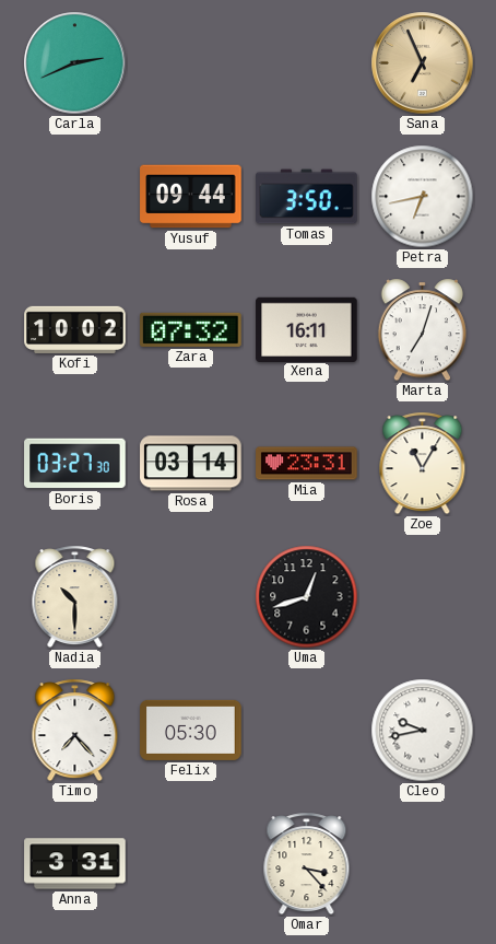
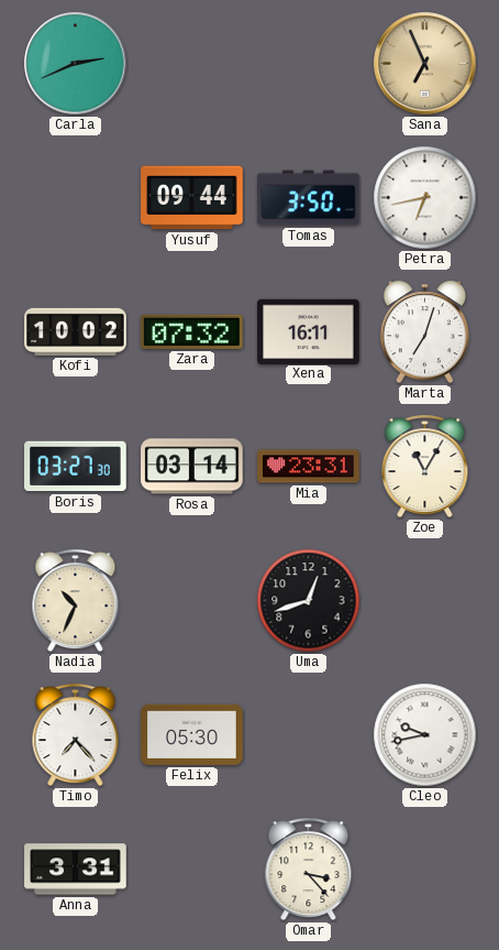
Nadia: 10:30 -> 10:34 (76, 601)
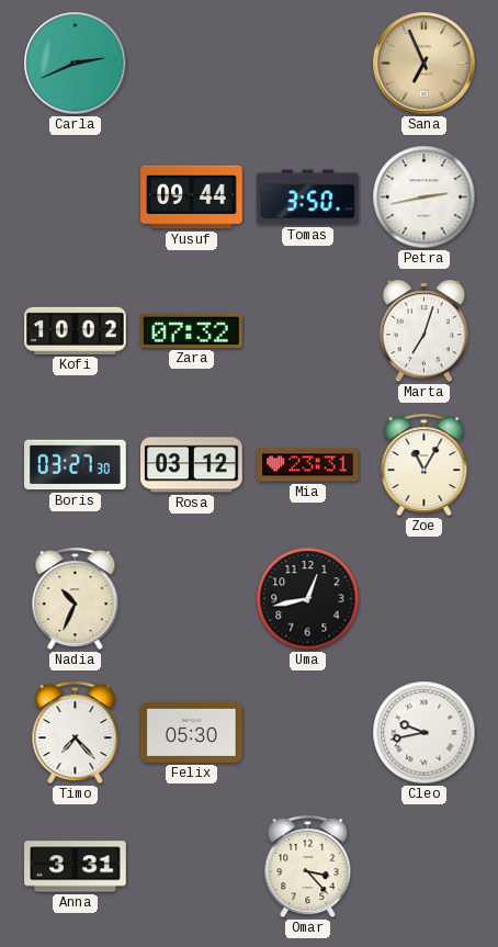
Petra: 6:43 -> 2:43 (425, 198)
Xena: 16:11 -> none (309, 331)
Rosa: 03:14 -> 03:12 (192, 465)
Uma: 12:42 -> 12:43 (308, 599)
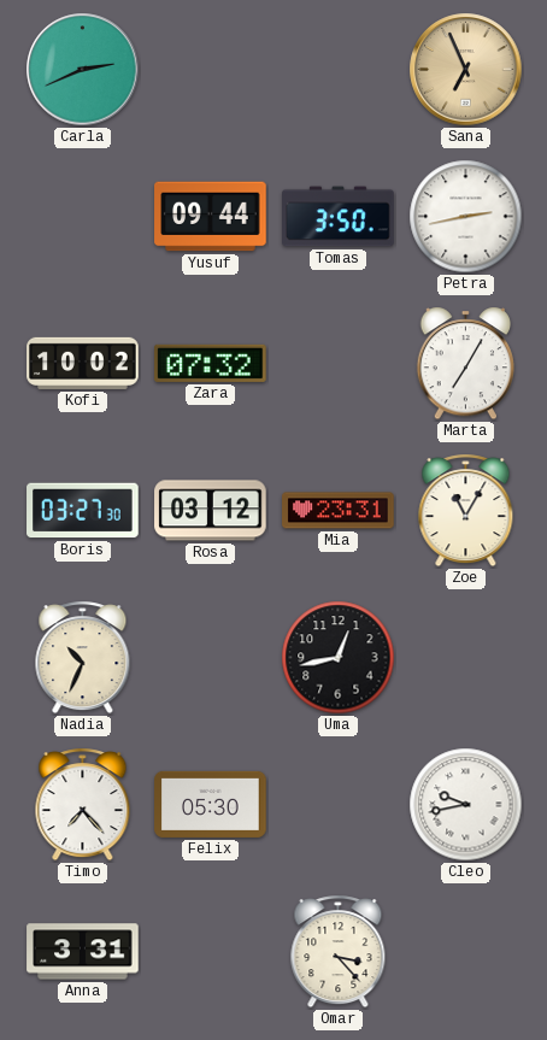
Marta: 7:03 -> 7:05 (465, 364)
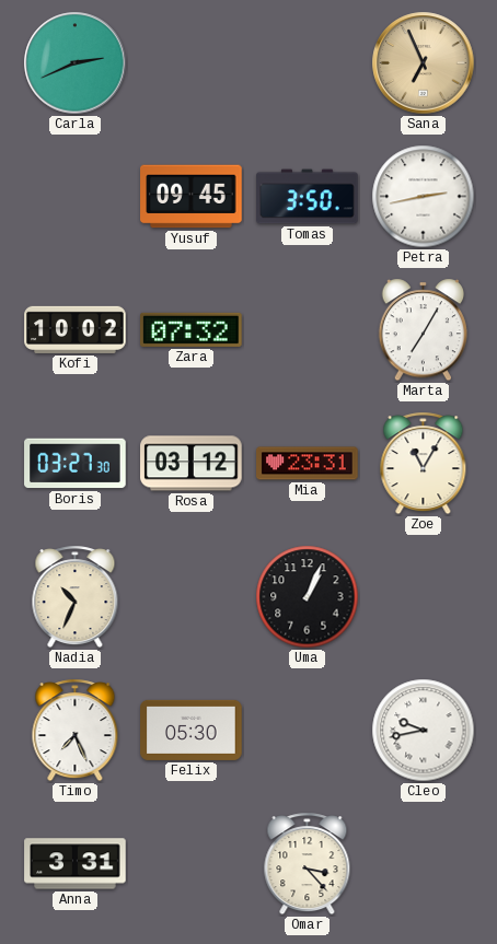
Yusuf: 09:44 -> 09:45 (192, 197)
Uma: 12:43 -> 1:04 (308, 597)
Timo: 7:23 -> 7:26 (76, 731)
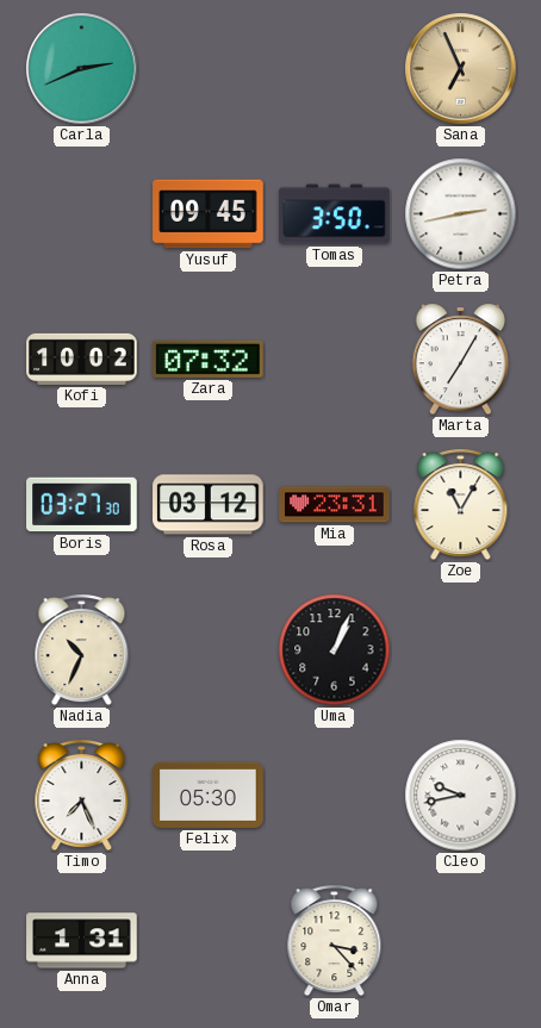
Anna: 3:31 -> 1:31 (82, 941)
